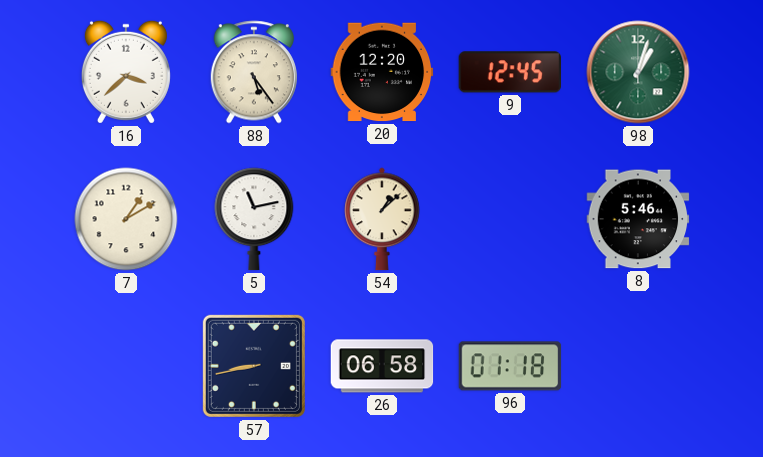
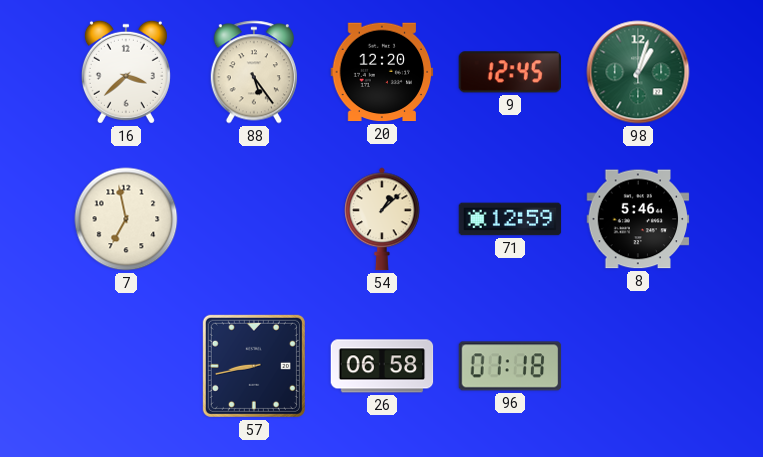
7: 1:10 -> 6:58 (126, 219)
5: 11:13 -> none (254, 219)
71: none -> 12:59 (510, 219)
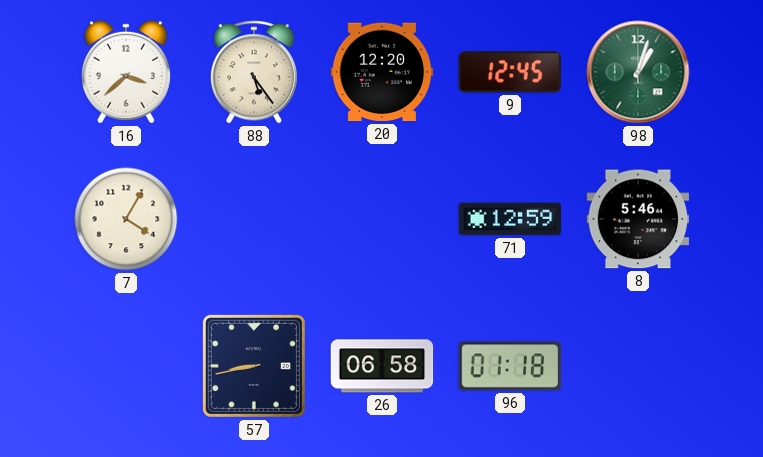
7: 6:58 -> 4:05 (126, 219)
54: 1:08 -> none (382, 219)
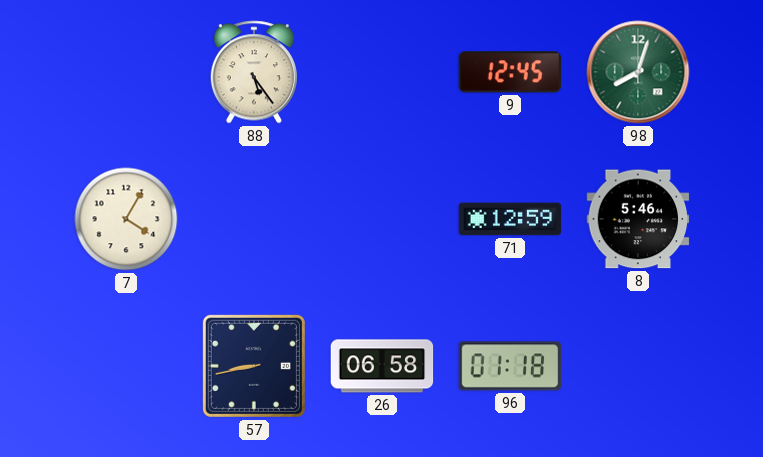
16: 3:38 -> none (126, 72)
20: 12:20 -> none (382, 72)
98: 1:03 -> 8:03 (638, 72)
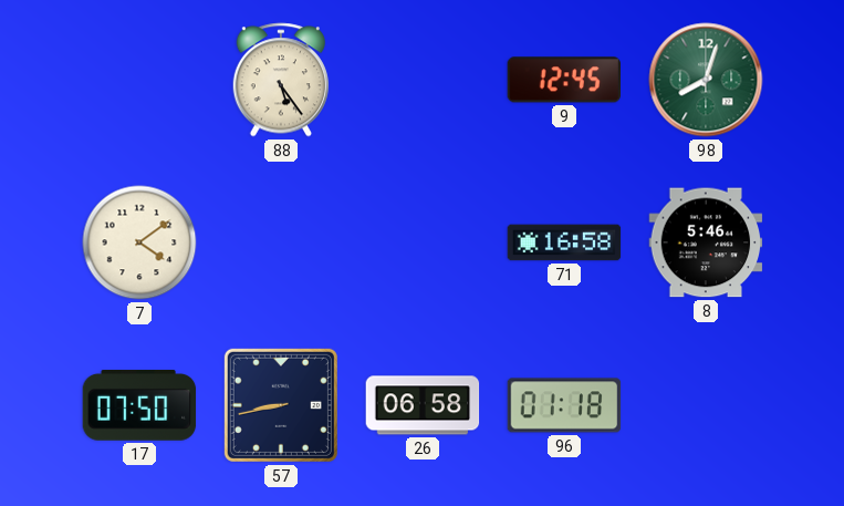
7: 4:05 -> 4:09 (139, 242)
71: 12:59 -> 16:58 (564, 242)
17: none -> 07:50 (139, 406)
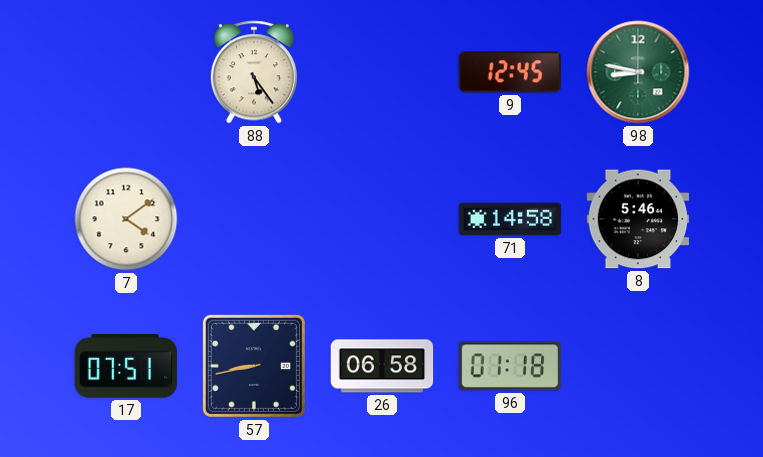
98: 8:03 -> 8:47 (638, 72)
71: 16:58 -> 14:58 (510, 219)
17: 07:50 -> 07:51 (126, 367)
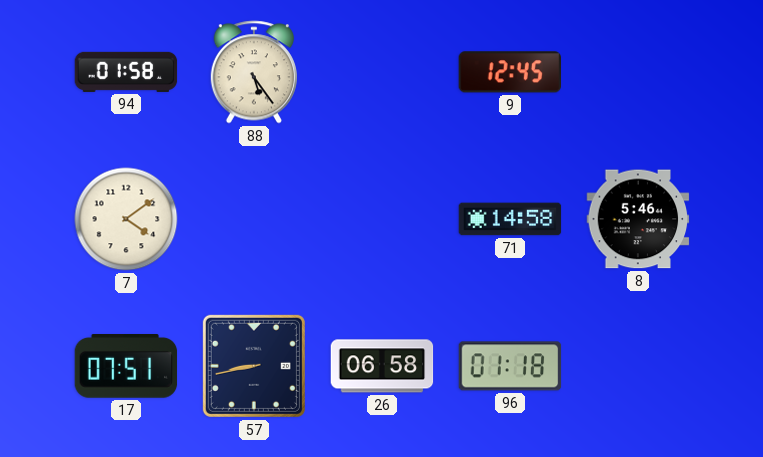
94: none -> 01:58 (126, 72)
98: 8:47 -> none (638, 72)
